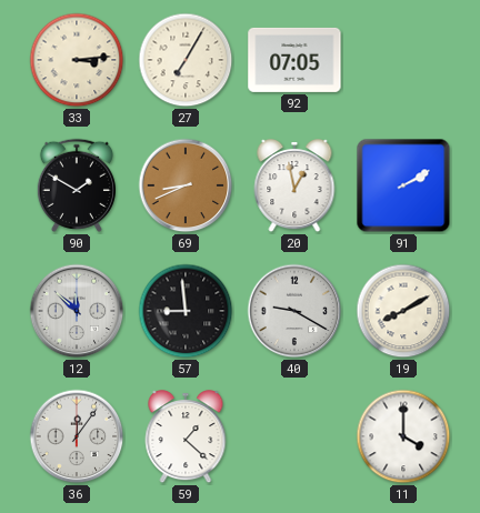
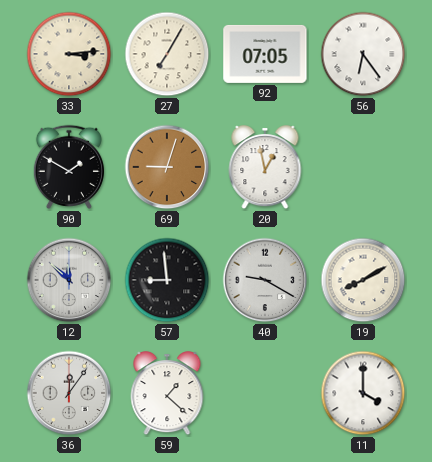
56: none -> 6:24 (363, 54)
69: 8:41 -> 9:03 (167, 167)
91: 2:10 -> none (403, 185)
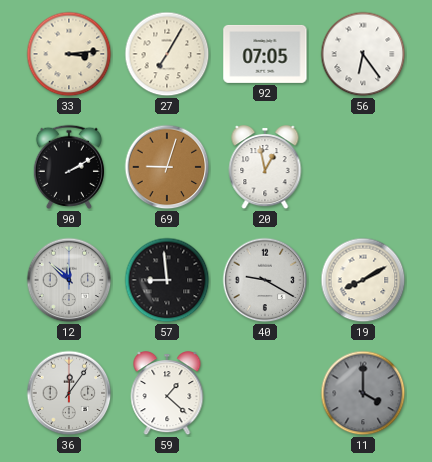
90: 1:50 -> 2:10 (69, 167)
11 dial: white -> grey (363, 393)
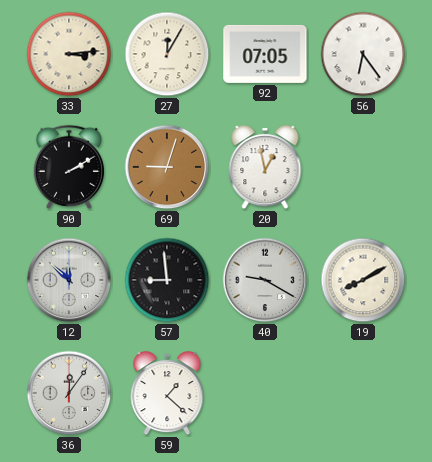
27: 7:05 -> 12:05 (167, 54)
11: 4:00 -> none (363, 393)
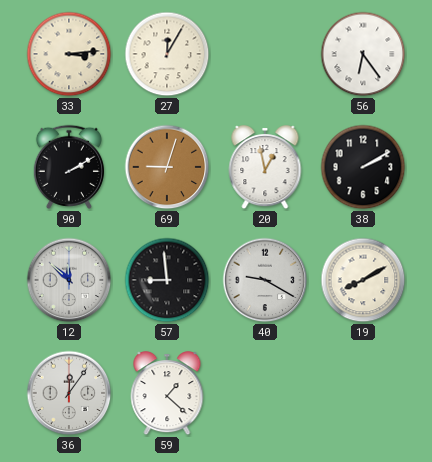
92: 07:05 -> none (265, 54)
38: none -> 2:10 (363, 167)
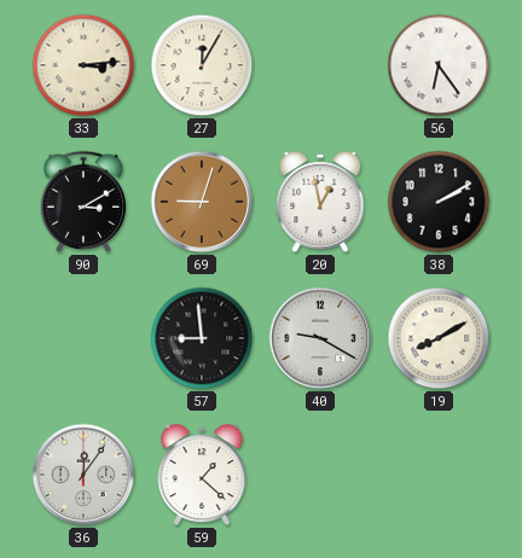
90: 2:10 -> 3:10 (83, 202)
12: 11:52 -> none (69, 280)
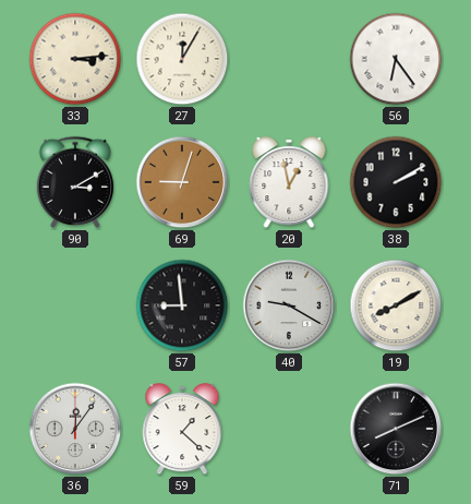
71: none -> 8:11 (396, 429)
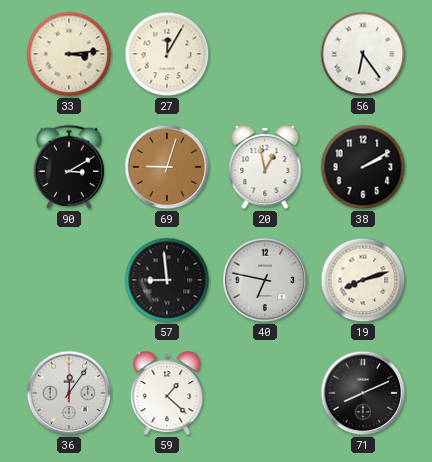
40: 9:20 -> 6:47 (265, 280)
19: 8:10 -> 8:12 (363, 280)
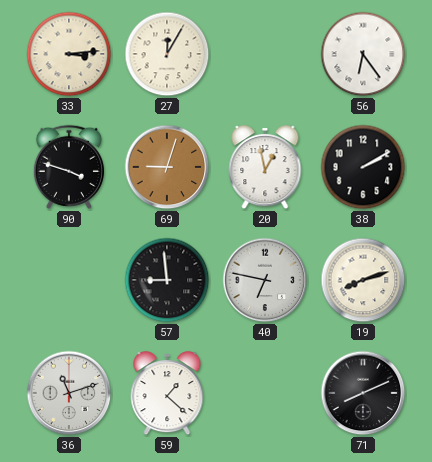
90: 3:10 -> 3:48 (69, 167)
36: 12:06 -> 11:12 (69, 393)
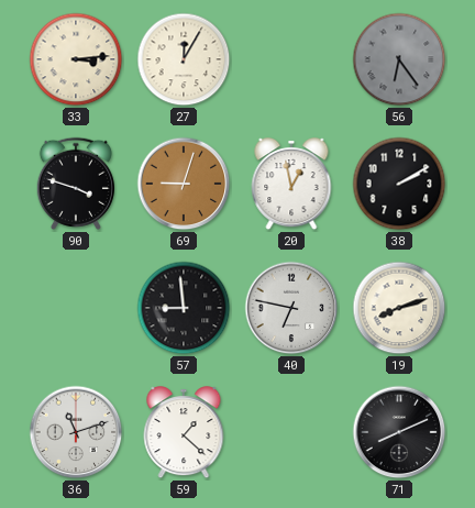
56 dial: white -> grey (399, 59)
